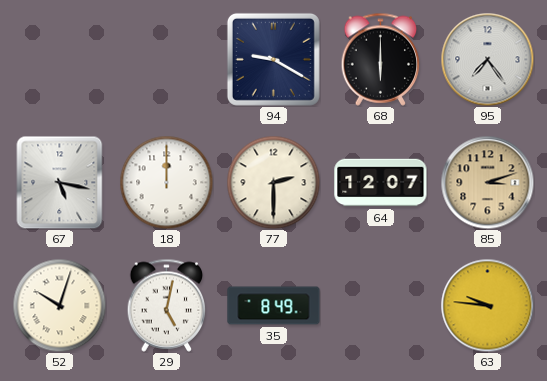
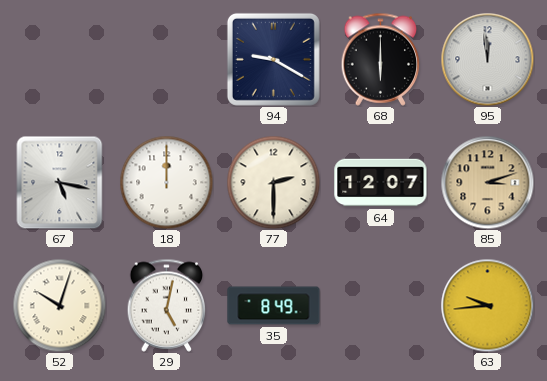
95: 7:24 -> 11:59 (487, 59)
63: 9:46 -> 9:44 (487, 305)
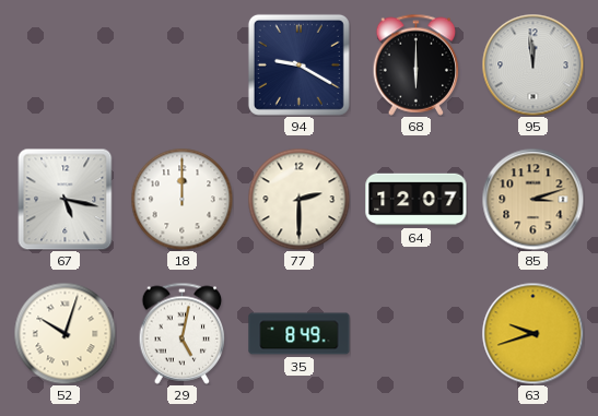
63: 9:44 -> 9:42 (532, 333)
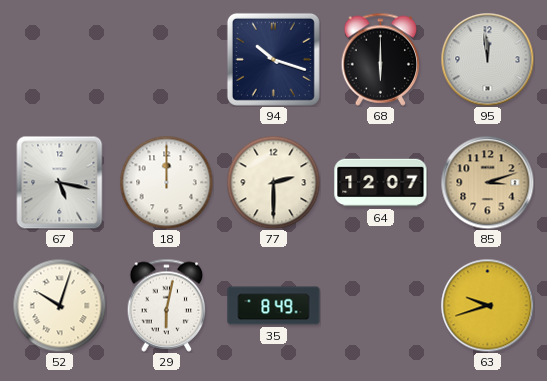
94: 9:20 -> 10:18 (273, 59)
29: 5:02 -> 6:02 (167, 305)
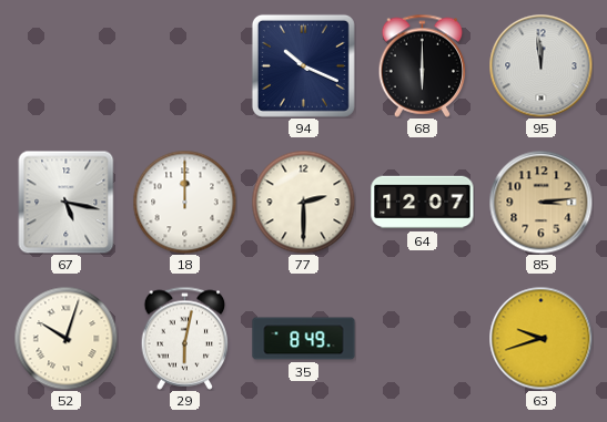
94: 10:18 -> 10:19 (303, 65)
85: 3:12 -> 3:14 (540, 202)
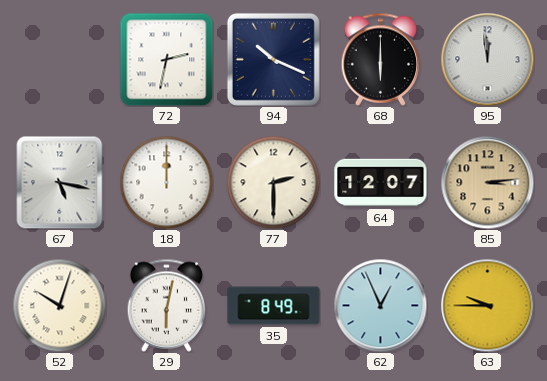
72: none -> 2:32 (166, 59)
62: none -> 12:56 (380, 305)
63: 9:42 -> 9:45 (487, 305)
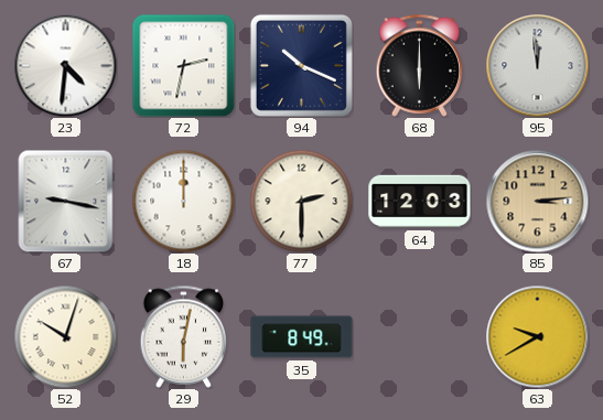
23: none -> 4:31 (65, 65)
67: 5:17 -> 9:17 (66, 201)
64: 12:07 -> 12:03 (420, 202)
62: 12:56 -> none (380, 305)
63: 9:45 -> 9:40 (537, 336)
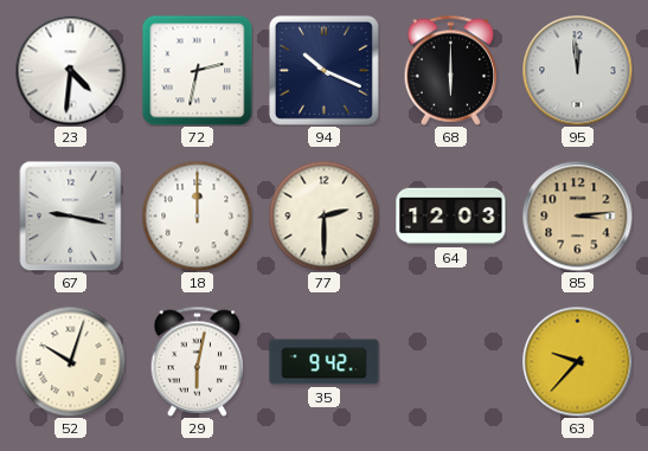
35: 8:49 -> 9:42 (325, 362)
63: 9:40 -> 9:37 (577, 361)
